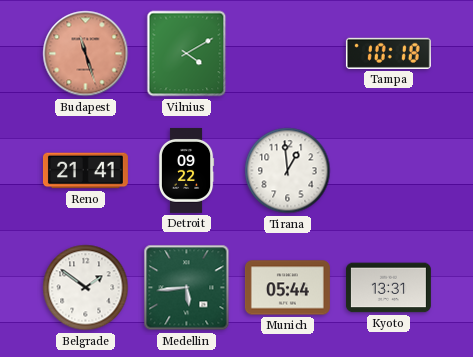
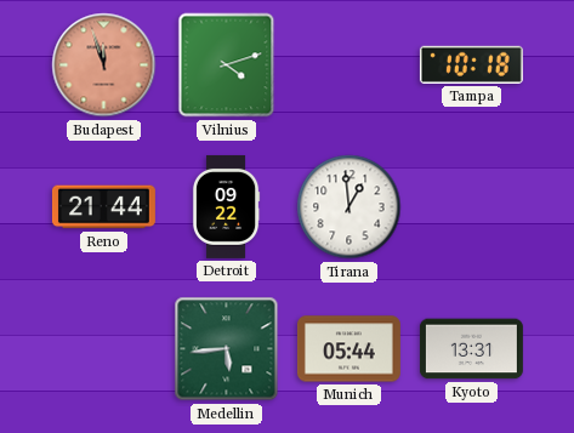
Budapest: 11:27 -> 11:57 (104, 65)
Vilnius: 4:10 -> 4:12 (227, 65)
Reno: 21:41 -> 21:44 (103, 207)
Belgrade: 1:51 -> none (86, 288)
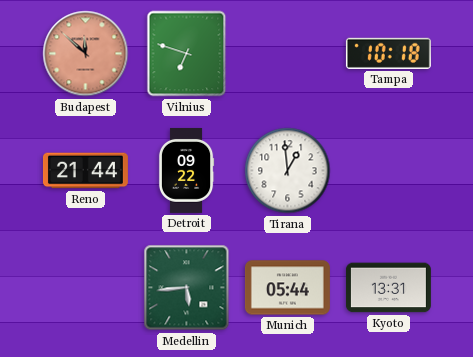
Budapest: 11:57 -> 11:52 (86, 54)
Vilnius: 4:12 -> 6:48 (187, 54)
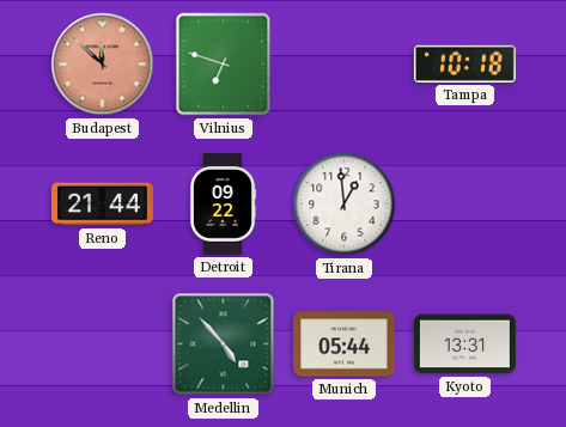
Medellin: 5:44 -> 4:53 (224, 344)
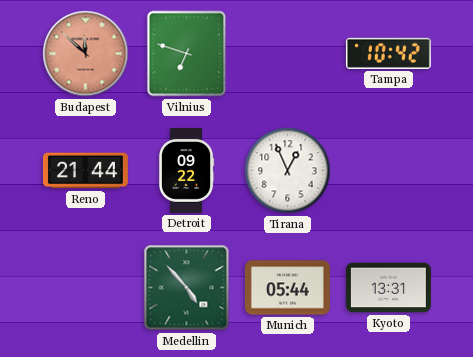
Tampa: 10:18 -> 10:42 (388, 53)
Tirana: 12:59 -> 12:56 (288, 171)
